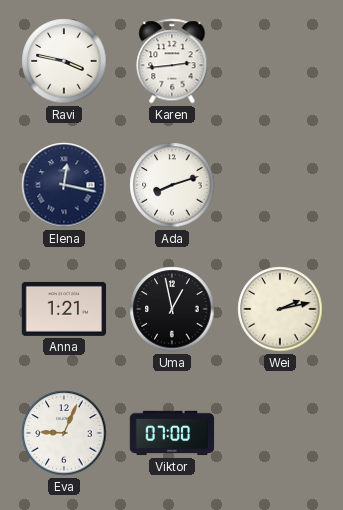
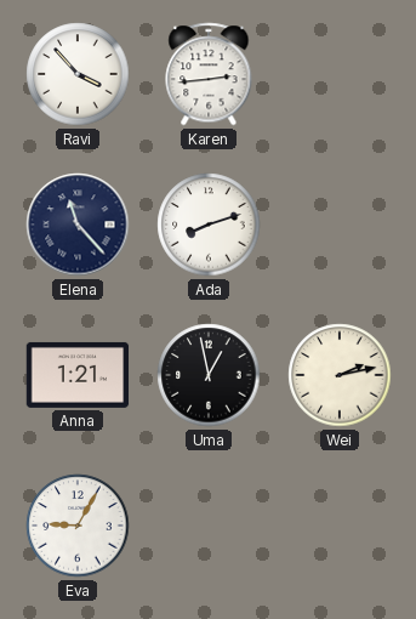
Ravi: 3:47 -> 3:53 (78, 74)
Elena: 12:17 -> 11:23 (78, 225)
Eva: 9:04 -> 9:05 (78, 526)
Viktor: 07:00 -> none (172, 433)
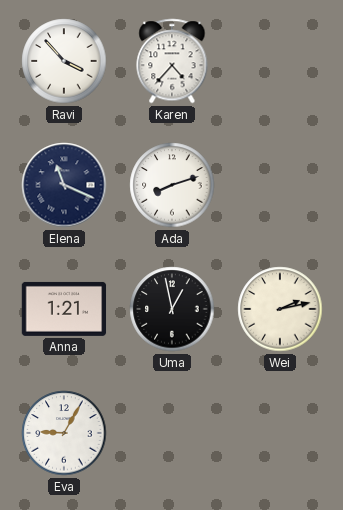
Karen: 2:44 -> 4:37 (172, 61)
Elena: 11:23 -> 11:19 (64, 185)
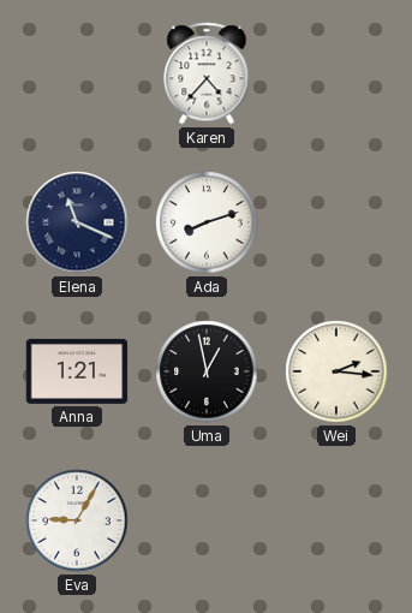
Ravi: 3:53 -> none (64, 61)
Wei: 2:13 -> 2:16 (336, 371)
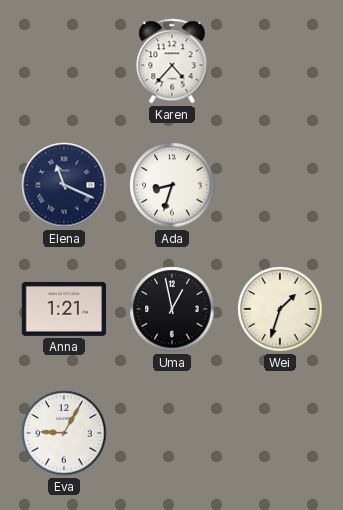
Ada: 8:12 -> 8:33 (172, 185)
Wei: 2:16 -> 1:33 (280, 309)
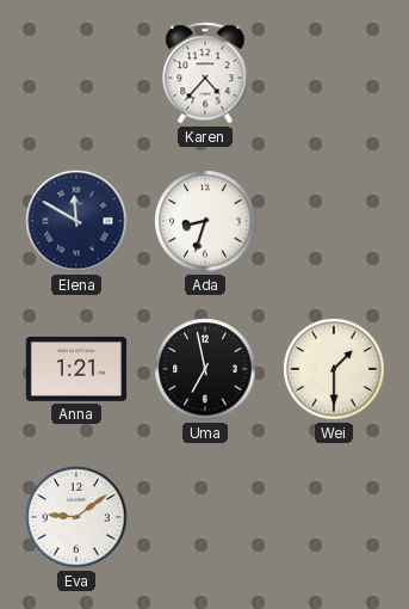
Elena: 11:19 -> 11:50 (76, 221)
Uma: 12:58 -> 6:58 (205, 369)
Wei: 1:33 -> 1:30 (334, 369)
Eva: 9:05 -> 9:09 (76, 517)
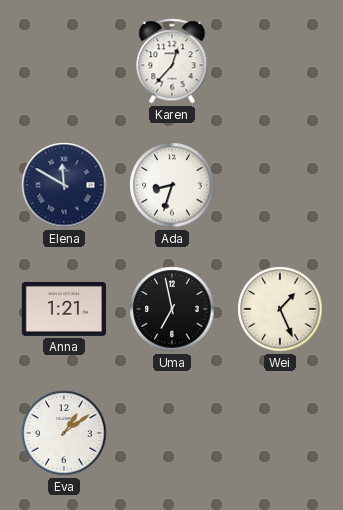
Karen: 4:37 -> 12:37 (172, 61)
Wei: 1:30 -> 1:26 (280, 309)
Eva: 9:09 -> 1:09 (64, 433)
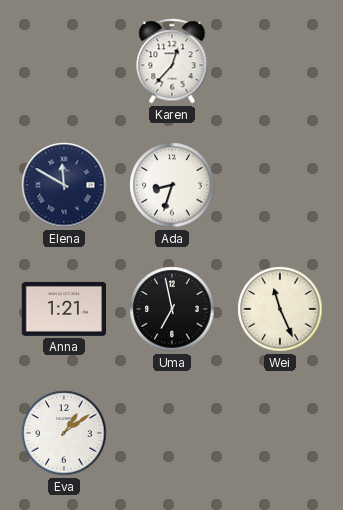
Wei: 1:26 -> 11:26 (280, 309)
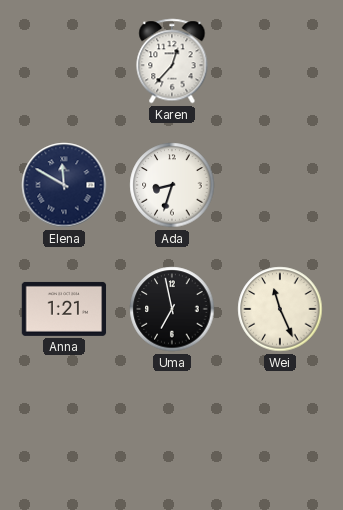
Eva: 1:09 -> none (64, 433)
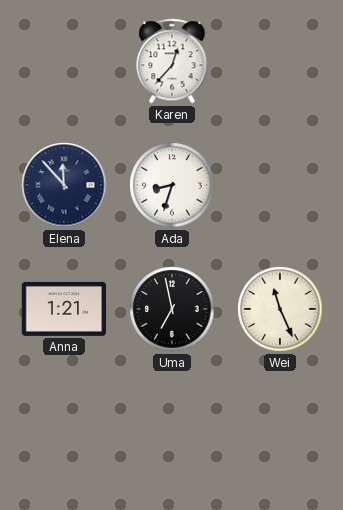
Elena: 11:50 -> 11:53 (64, 185)
